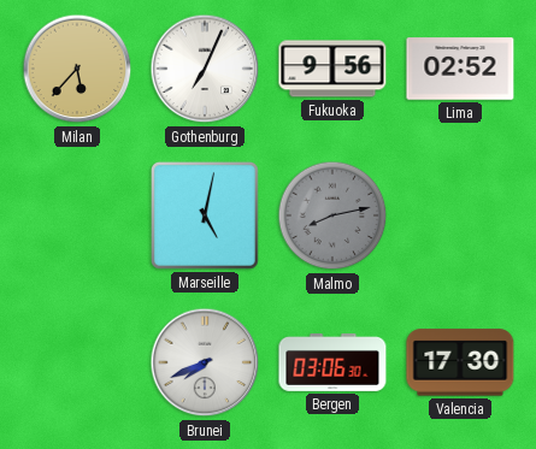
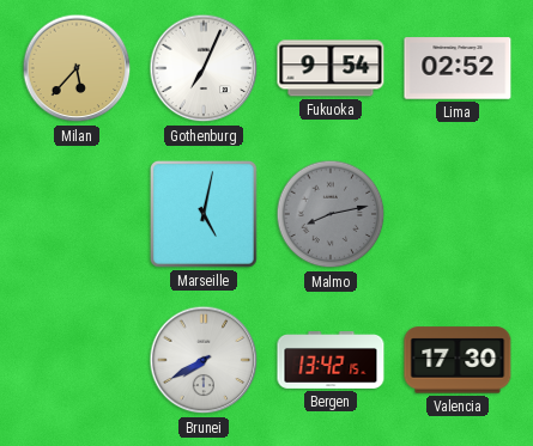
Fukuoka: 9:56 -> 9:54 (331, 68)
Brunei: 7:41 -> 7:40 (204, 360)
Bergen: 03:06 -> 13:42 (331, 361)
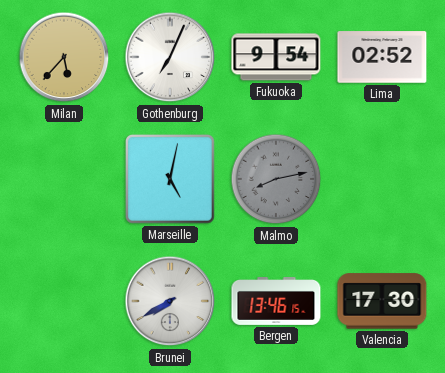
Bergen: 13:42 -> 13:46 (276, 302)
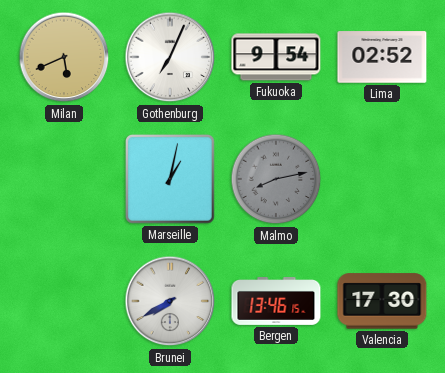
Milan: 5:37 -> 5:41 (64, 57)
Marseille: 5:02 -> 1:02 (170, 179)
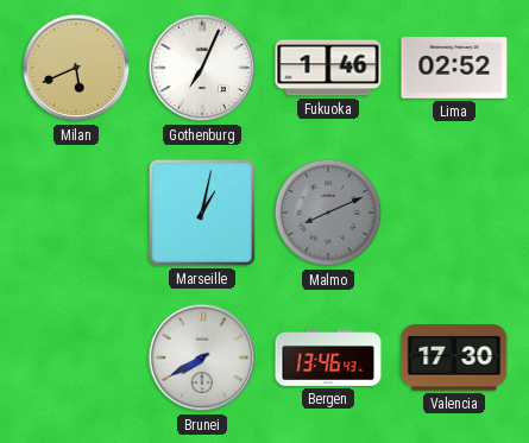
Fukuoka: 9:54 -> 1:46 (328, 68)
Malmo: 8:13 -> 8:11 (328, 213)
Bergen: 13:46:15 -> 13:46:43 (328, 359)
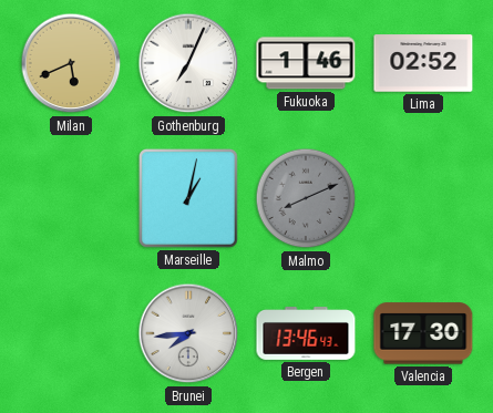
Brunei: 7:40 -> 7:44 (188, 333)
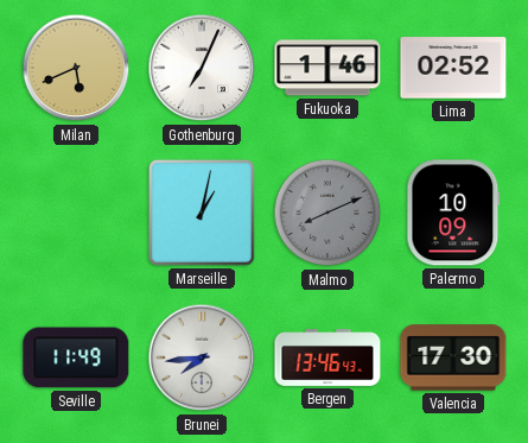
Palermo: none -> 10:09 (453, 213)
Seville: none -> 11:49 (76, 357)
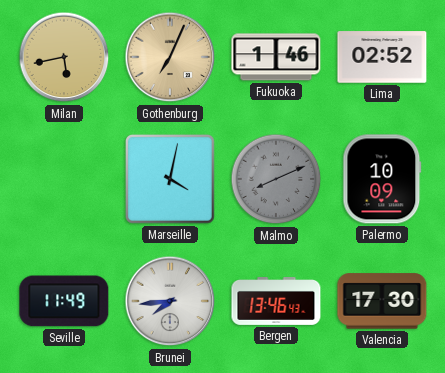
Milan: 5:41 -> 5:43 (64, 57)
Gothenburg dial: white -> champagne (170, 57)
Marseille: 1:02 -> 4:02 (170, 179)
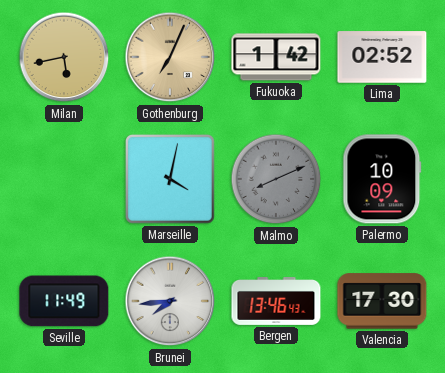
Fukuoka: 1:46 -> 1:42 (276, 57)
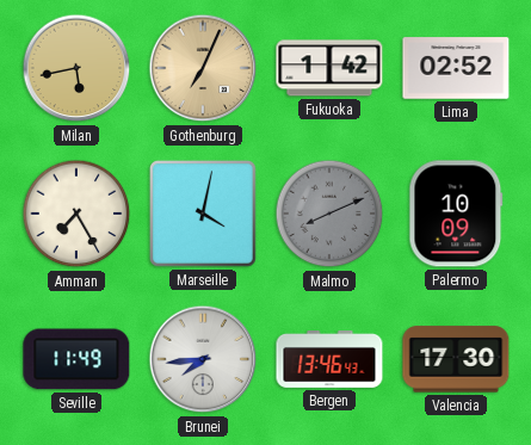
Amman: none -> 7:25 (76, 214)
